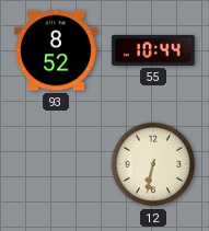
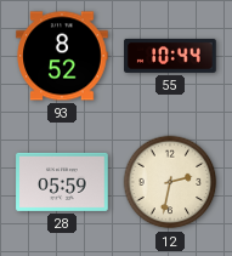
28: none -> 05:59 (62, 182)
12: 6:32 -> 2:32 (170, 182)
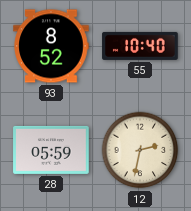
55: 10:44 -> 10:40 (140, 46)
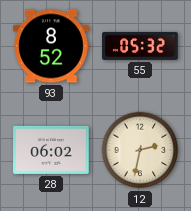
55: 10:40 -> 05:32 (140, 46)
28: 05:59 -> 06:02 (51, 150)
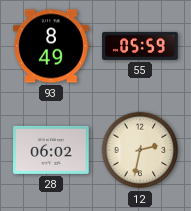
93: 8:52 -> 8:49 (51, 46)
55: 05:32 -> 05:59 (140, 46)
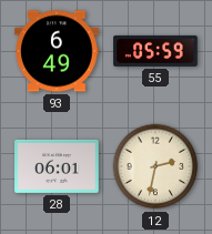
93: 8:49 -> 6:49 (57, 51)
28: 06:02 -> 06:01 (57, 166)
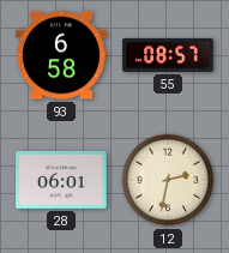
93: 6:49 -> 6:58 (61, 55)
55: 05:59 -> 08:57 (168, 55)
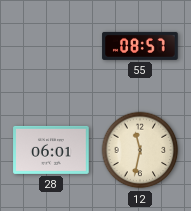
93: 6:58 -> none (61, 55)
12: 2:32 -> 11:32 (140, 150)
